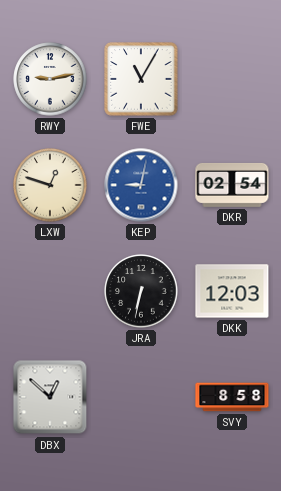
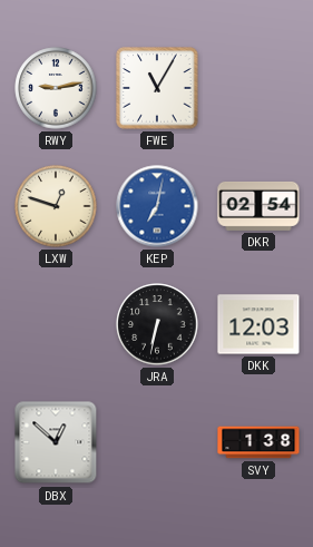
KEP: 9:02 -> 7:02 (157, 206)
SVY: 8:58 -> 1:38 (258, 442)
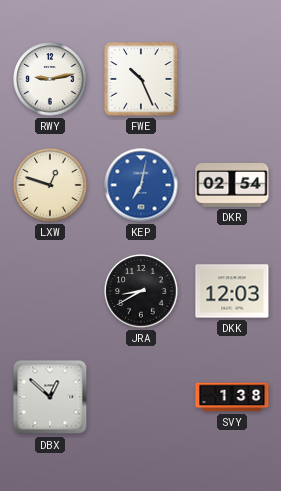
FWE: 11:05 -> 10:26 (141, 79)
JRA: 6:32 -> 8:40 (141, 291)
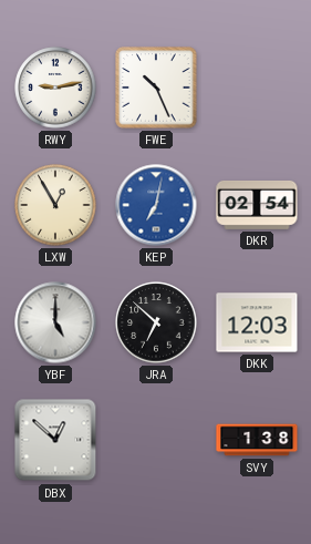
LXW: 12:48 -> 12:55 (55, 205)
YBF: none -> 5:00 (55, 322)
JRA: 8:40 -> 6:52 (156, 322)
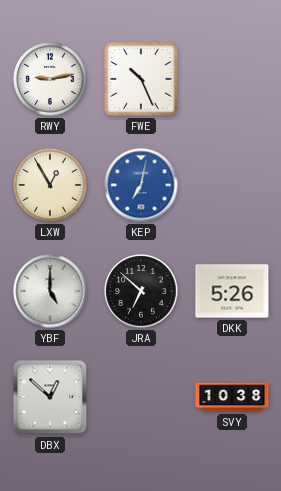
DKR: 02:54 -> none (257, 205)
DKK: 12:03 -> 5:26 (232, 291)
SVY: 1:38 -> 10:38 (232, 397)
